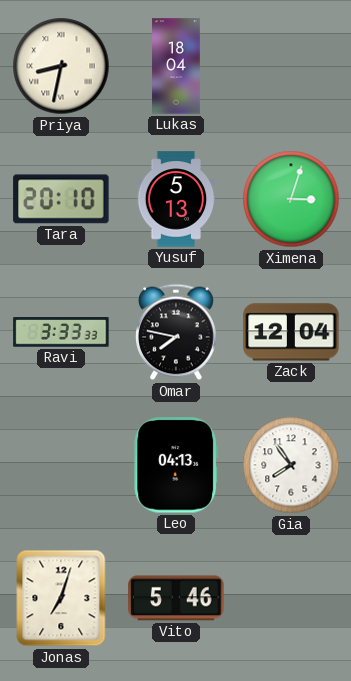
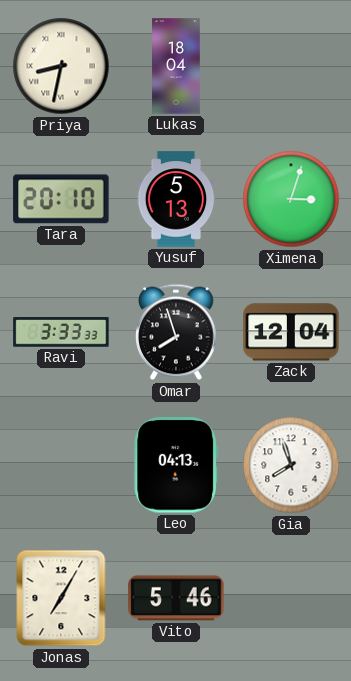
Omar: 7:47 -> 7:57 (177, 332)
Gia: 7:54 -> 7:57 (291, 465)
Jonas: 7:03 -> 7:05 (61, 598)
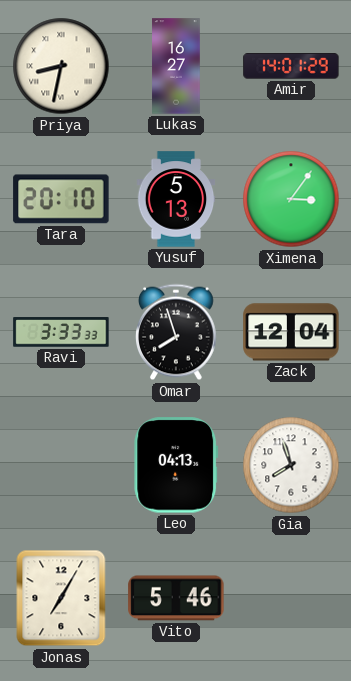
Lukas: 18:04 -> 16:27 (176, 66)
Amir: none -> 14:01 (291, 66)
Ximena: 3:03 -> 3:06 (291, 199)
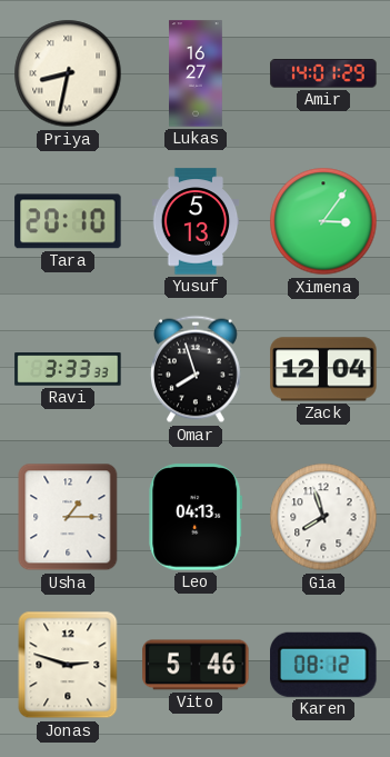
Usha: none -> 1:15 (68, 517)
Jonas: 7:05 -> 2:48 (68, 665)
Karen: none -> 08:12 (323, 665)
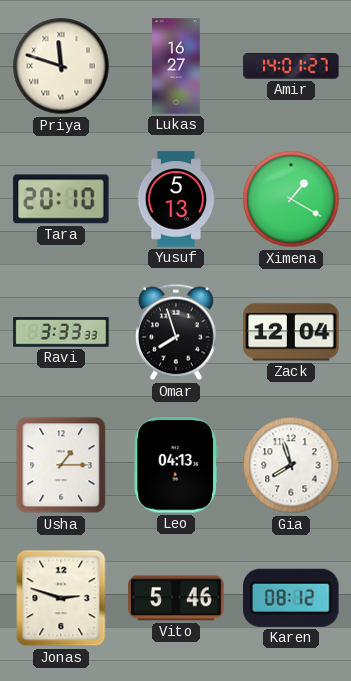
Priya: 8:32 -> 11:48 (61, 66)
Amir: 14:01:29 -> 14:01:27 (291, 66)
Ximena: 3:06 -> 1:20 (291, 199)
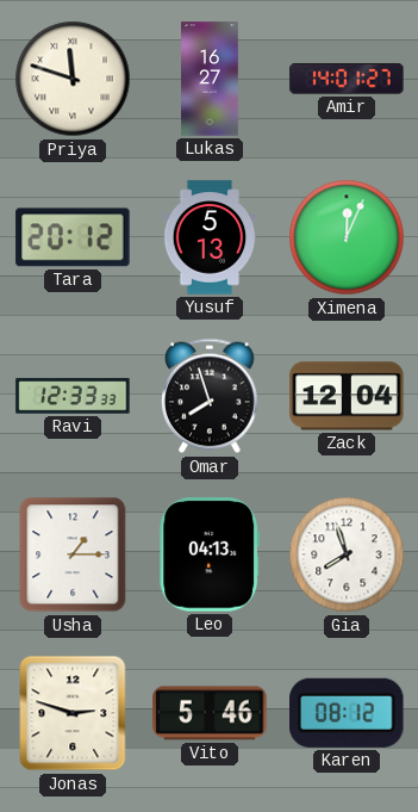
Tara: 20:10 -> 20:12 (73, 237)
Ximena: 1:20 -> 12:04 (347, 237)
Ravi: 3:33 -> 12:33 (73, 396)
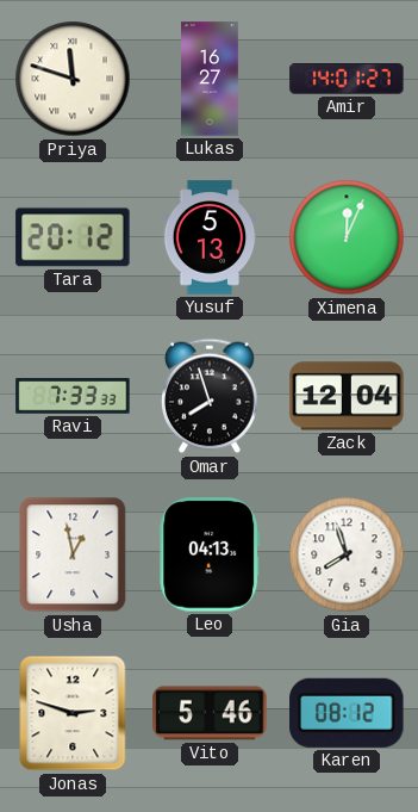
Ravi: 12:33 -> 7:33 (73, 396)
Usha: 1:15 -> 12:58 (73, 554)
